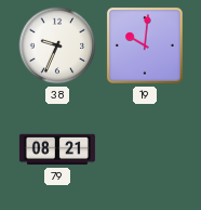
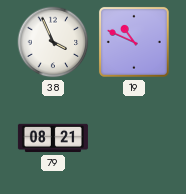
38: 9:34 -> 3:56 (53, 42)
19: 10:01 -> 10:49 (134, 42)
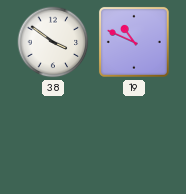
38: 3:56 -> 3:51 (53, 42)
79: 08:21 -> none (53, 138)
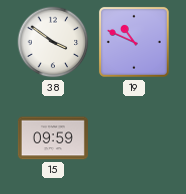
15: none -> 09:59 (53, 138)
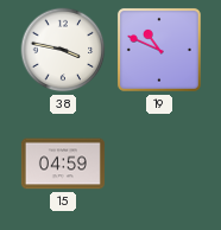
38: 3:51 -> 3:47 (63, 50)
15: 09:59 -> 04:59 (63, 164)
